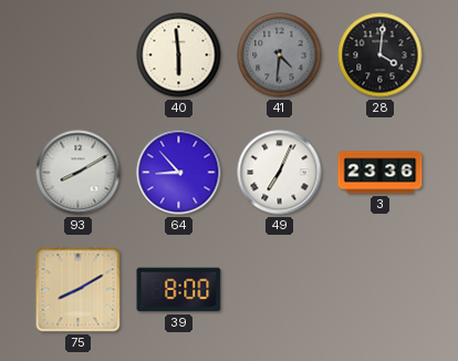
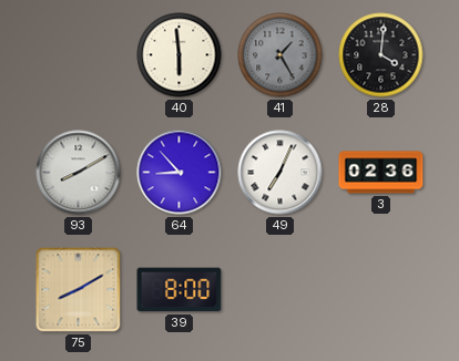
41: 4:31 -> 1:25 (280, 55)
3: 23:36 -> 02:36 (381, 173)
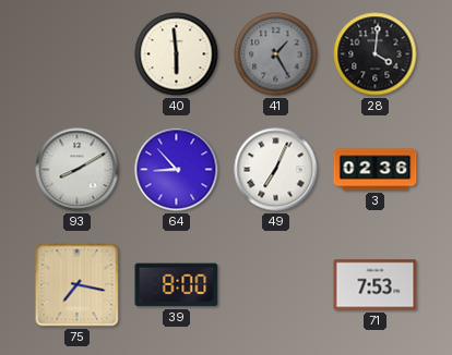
75: 8:10 -> 7:17 (78, 285)
71: none -> 7:53 (376, 285)
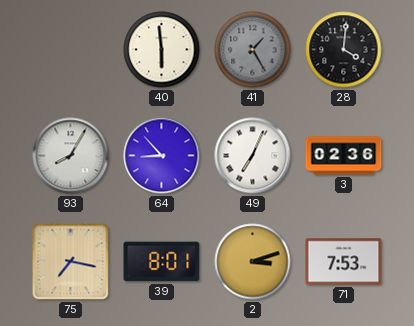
93: 8:10 -> 8:05 (71, 156)
39: 8:00 -> 8:01 (162, 262)
2: none -> 3:12 (253, 262)
